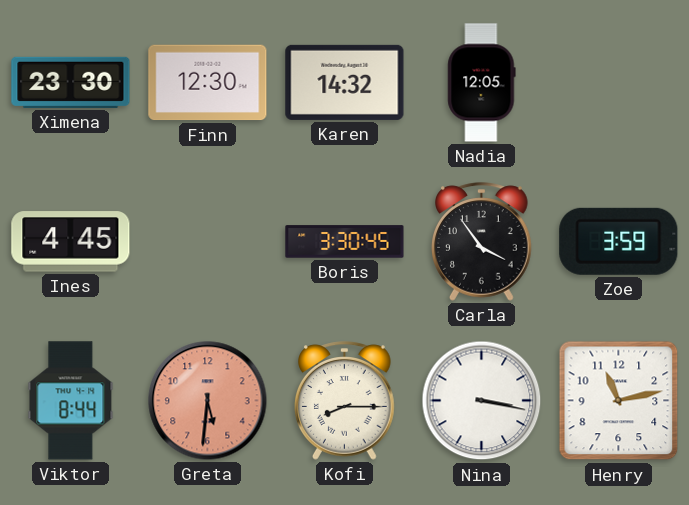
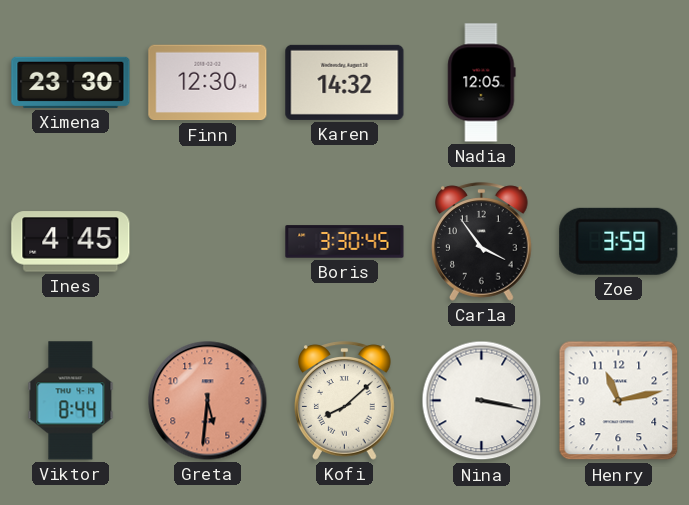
Kofi: 8:15 -> 8:08 (345, 401)
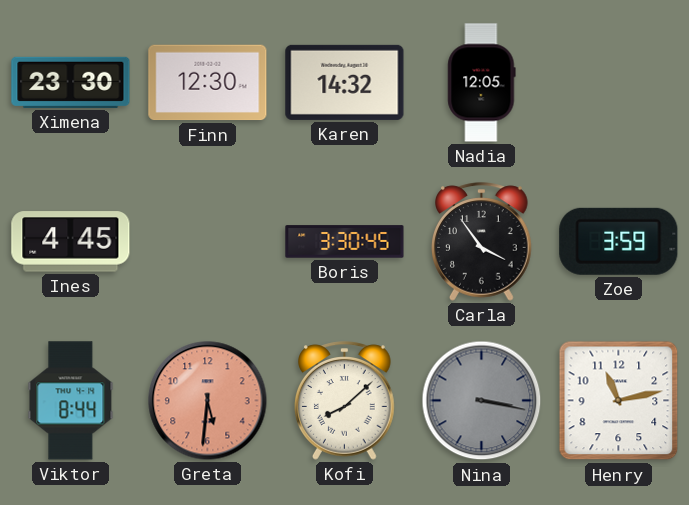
Nina dial: white -> grey (482, 401)
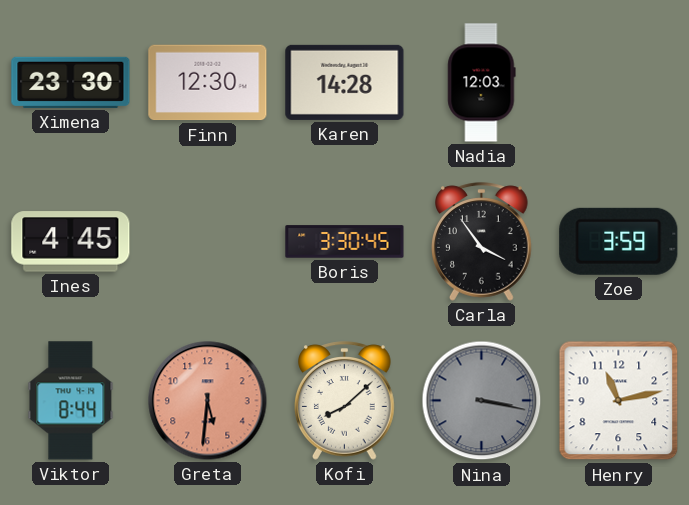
Karen: 14:32 -> 14:28 (345, 82)
Nadia: 12:05 -> 12:03 (482, 83)
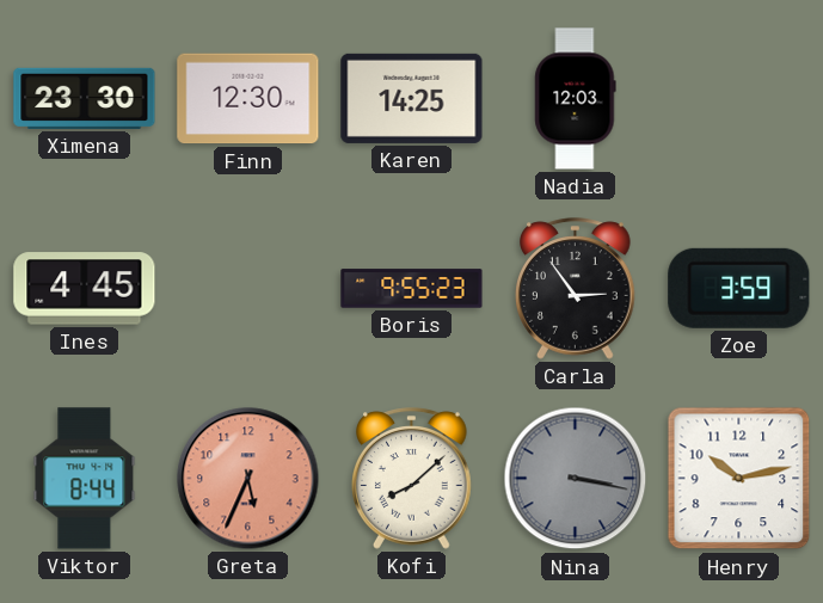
Karen: 14:28 -> 14:25 (412, 98)
Boris: 3:30 -> 9:55 (412, 289)
Carla: 3:54 -> 2:54 (576, 289)
Greta: 5:31 -> 5:34 (248, 479)
Henry: 11:13 -> 10:13 (739, 479)
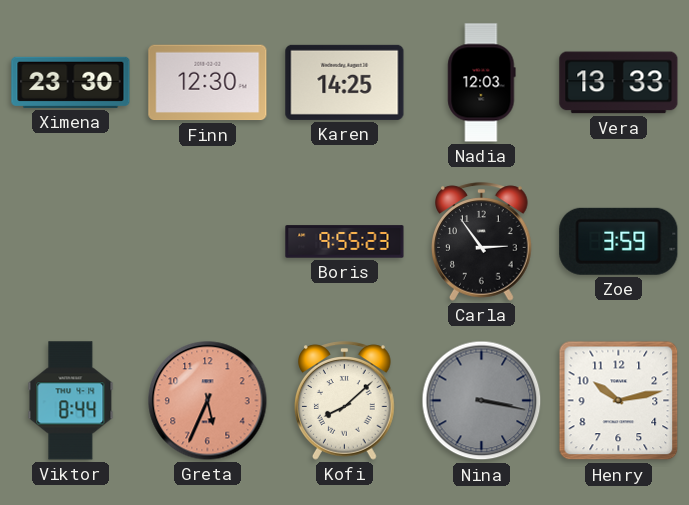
Vera: none -> 13:33 (619, 83)
Ines: 4:45 -> none (85, 289)
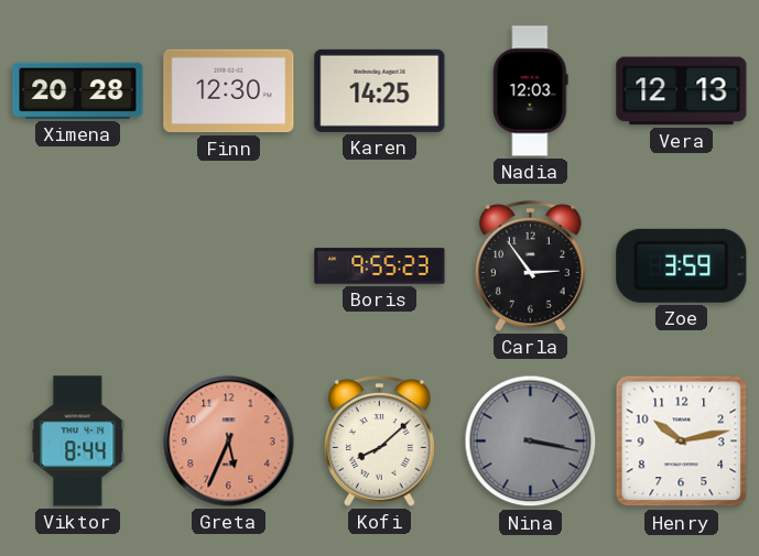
Ximena: 23:30 -> 20:28 (78, 90)
Vera: 13:33 -> 12:13 (682, 91)
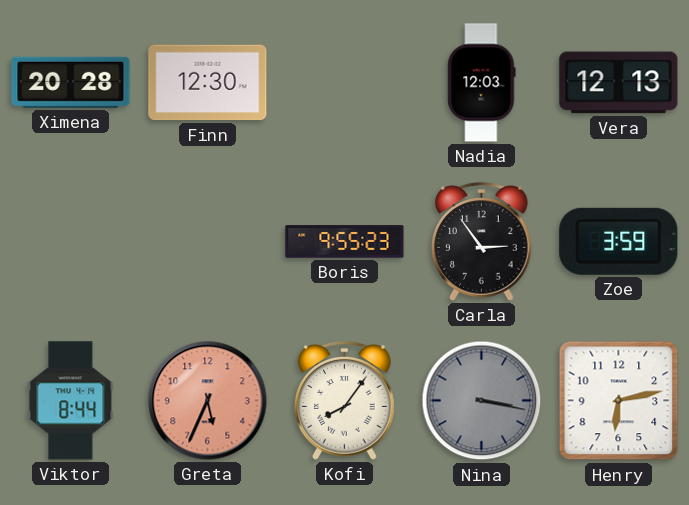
Karen: 14:25 -> none (380, 90)
Kofi: 8:08 -> 8:06 (345, 401)
Henry: 10:13 -> 6:13 (619, 401)
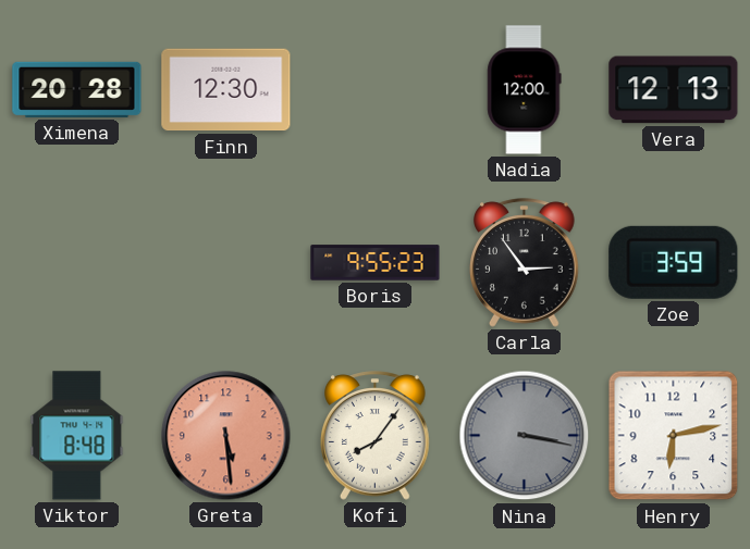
Nadia: 12:03 -> 12:00 (525, 90)
Viktor: 8:44 -> 8:48 (77, 436)
Greta: 5:34 -> 5:29 (226, 436)
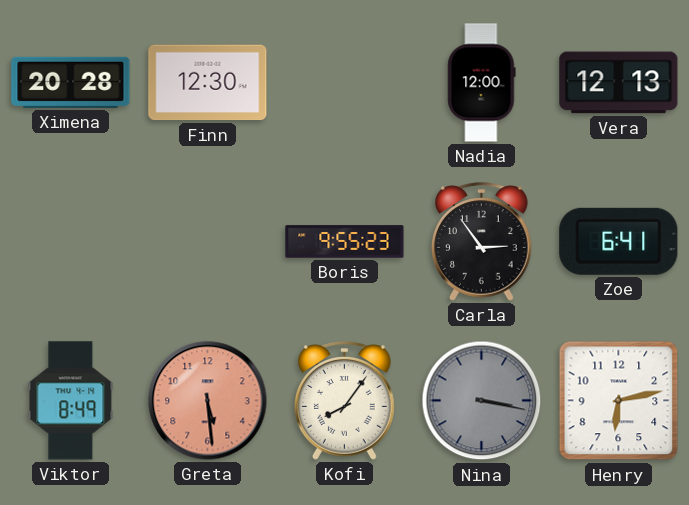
Zoe: 3:59 -> 6:41 (619, 241)
Viktor: 8:48 -> 8:49 (71, 401)
